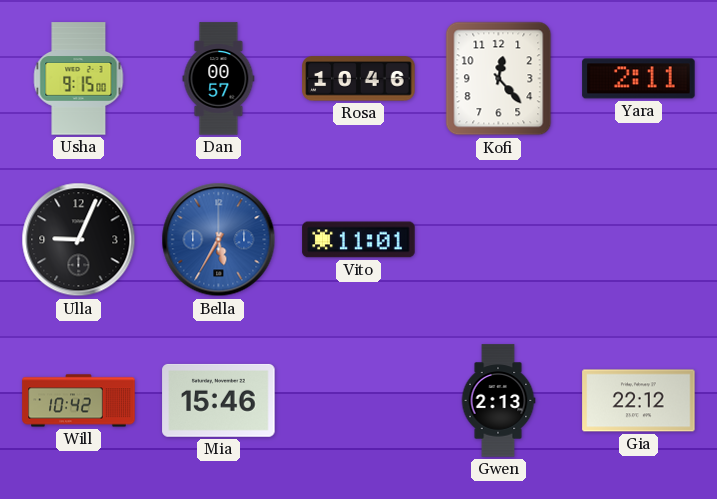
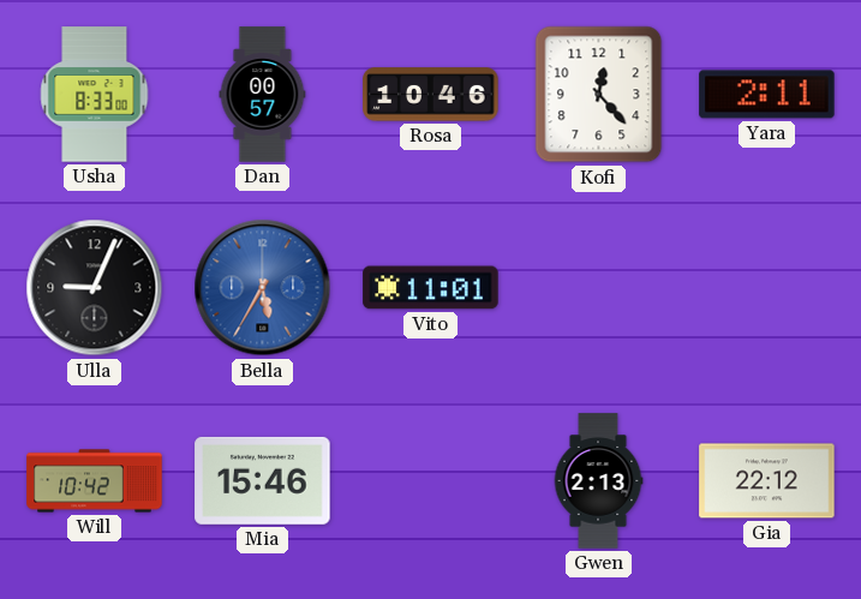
Usha: 9:15 -> 8:33 (95, 95)
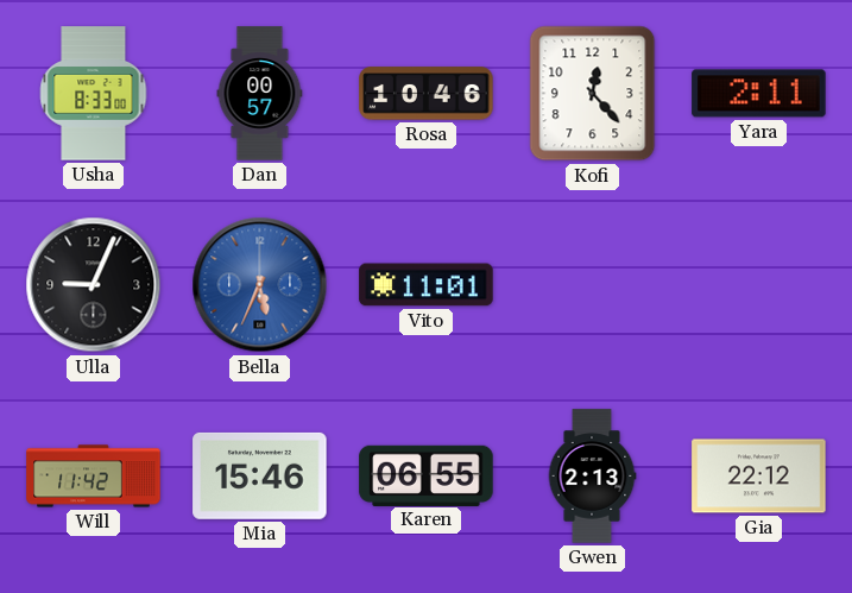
Bella: 5:35 -> 5:34 (260, 285)
Will: 10:42 -> 11:42 (94, 477)
Karen: none -> 06:55 (427, 475)
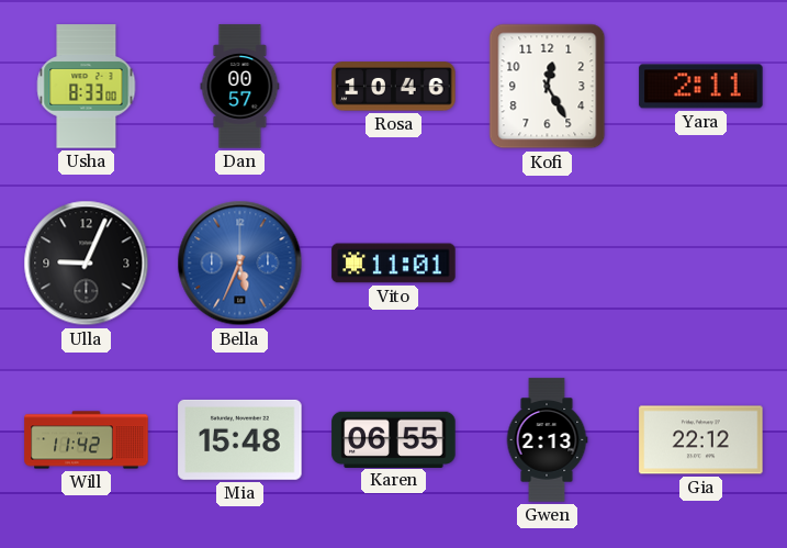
Kofi: 12:23 -> 12:25 (548, 87)
Mia: 15:46 -> 15:48 (240, 439)
